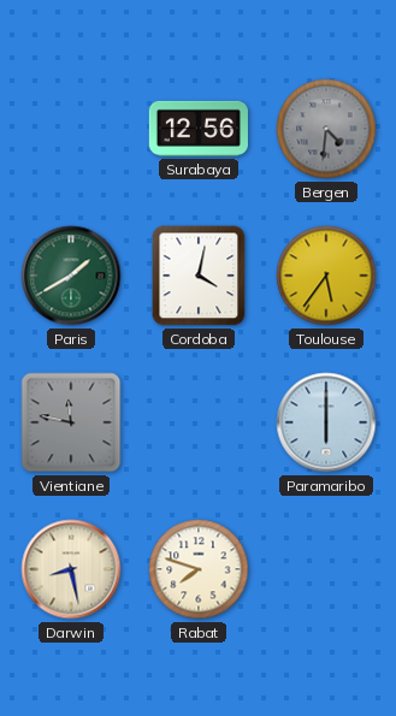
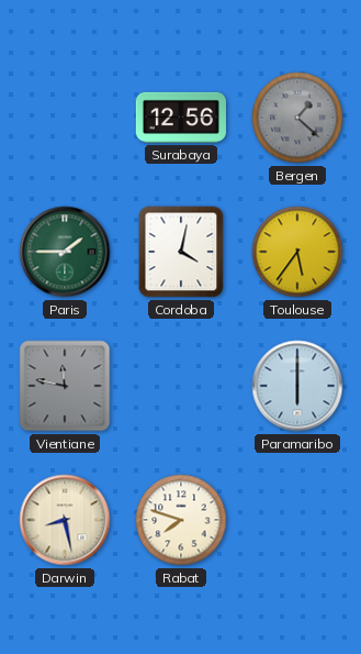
Bergen: 4:31 -> 1:22 (297, 118)
Paris: 1:40 -> 1:45 (65, 252)
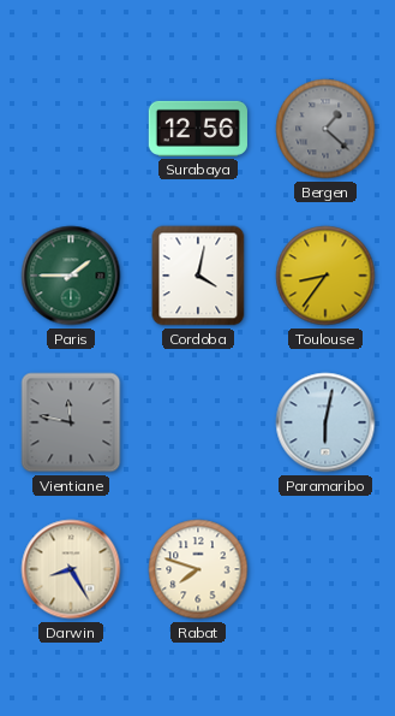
Toulouse: 5:36 -> 8:36 (325, 276)
Paramaribo: 6:00 -> 6:02 (325, 422)
Darwin: 8:28 -> 8:25 (71, 569)
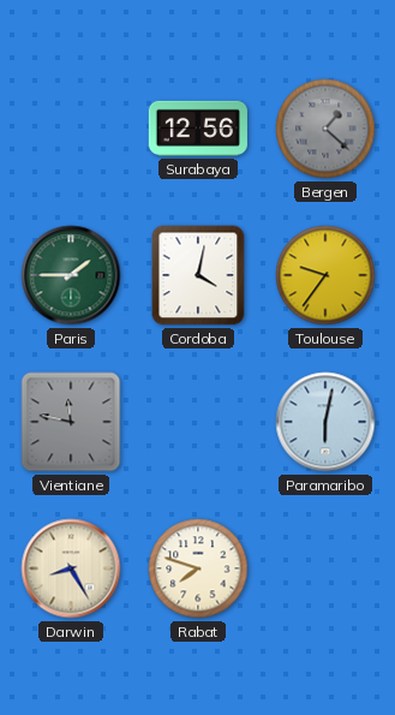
Toulouse: 8:36 -> 9:36 (325, 275)
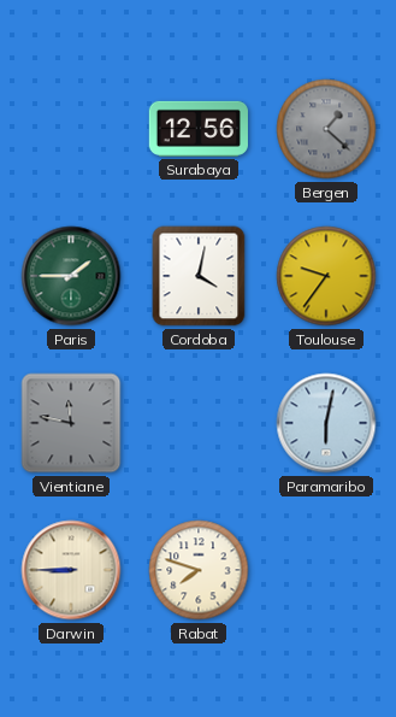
Darwin: 8:25 -> 8:45 (71, 570)
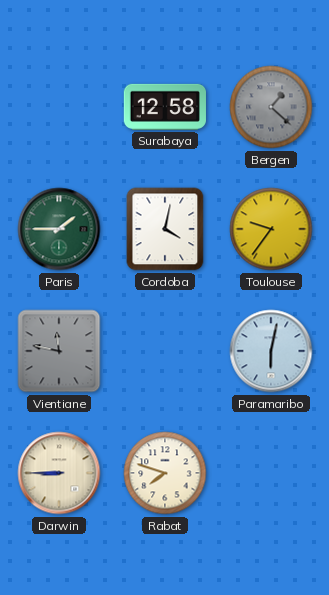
Surabaya: 12:56 -> 12:58 (165, 107)
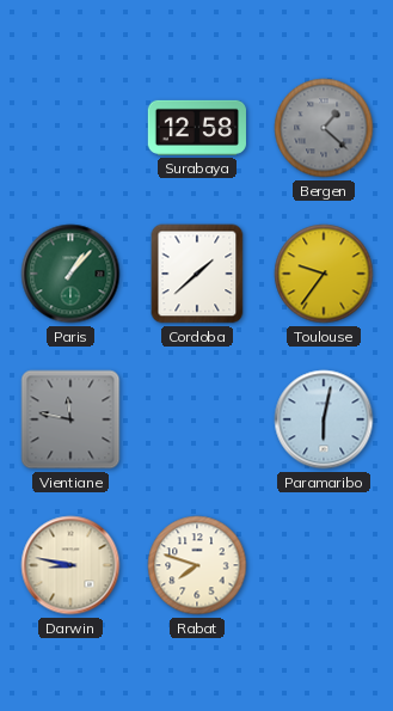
Paris: 1:45 -> 1:07 (70, 274)
Cordoba: 4:02 -> 1:38 (197, 274)
Darwin: 8:45 -> 8:47 (70, 565)
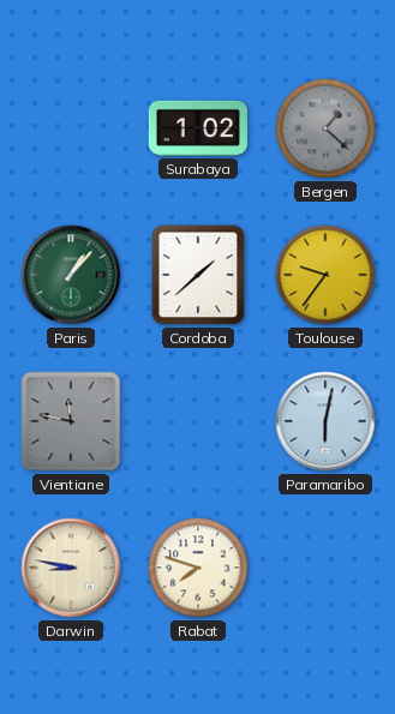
Surabaya: 12:58 -> 1:02 (198, 128)
